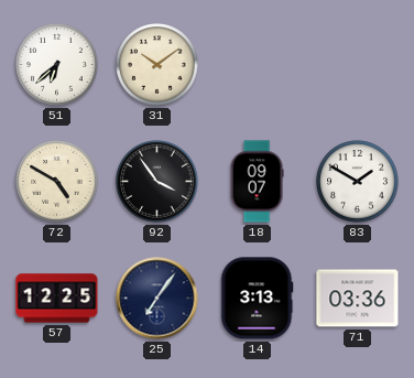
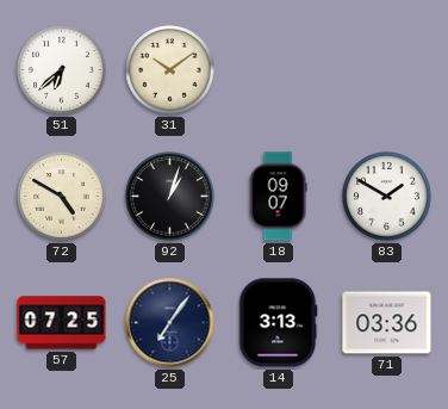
92: 3:54 -> 1:03 (170, 197)
57: 12:25 -> 07:25 (62, 323)
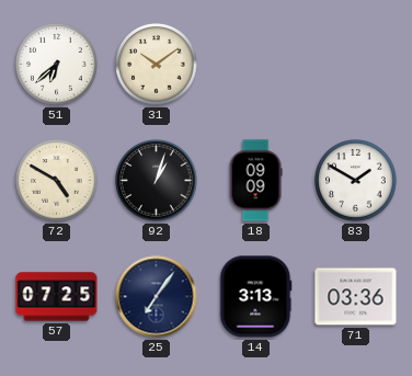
18: 09:07 -> 09:09 (255, 181)
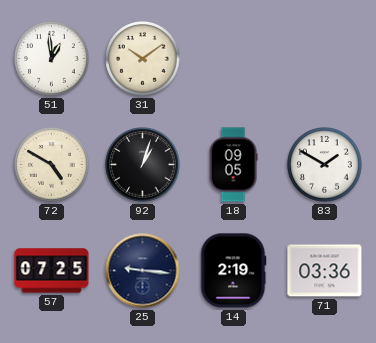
51: 6:38 -> 12:59 (52, 59)
18: 09:09 -> 09:05 (233, 165)
25: 7:06 -> 9:16 (143, 271)
14: 3:13 -> 2:19 (234, 271)
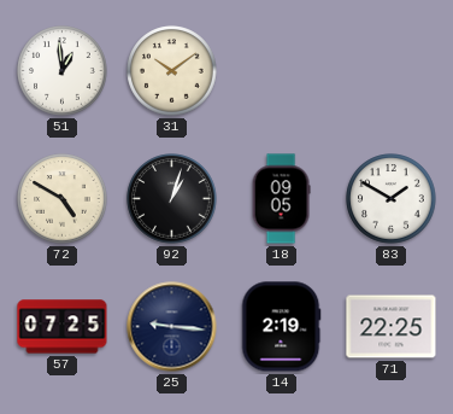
71: 03:36 -> 22:25 (392, 327)
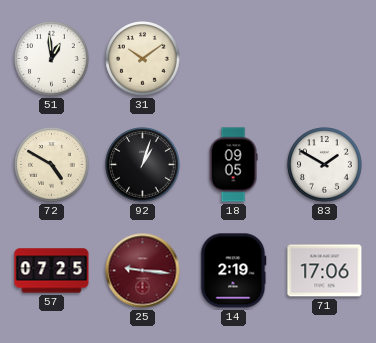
25 dial: navy -> burgundy (143, 271)
71: 22:25 -> 17:06 (325, 271)
